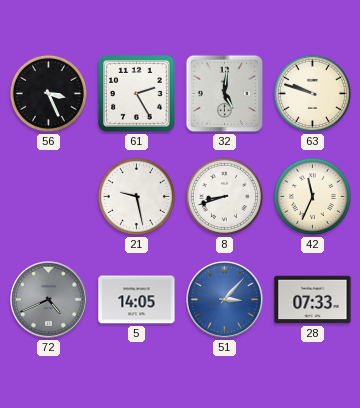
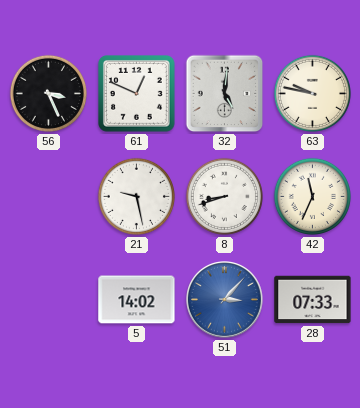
61: 2:25 -> 12:49 (137, 94)
63: 9:48 -> 9:47 (312, 93)
72: 4:41 -> none (49, 300)
5: 14:05 -> 14:02 (137, 300)
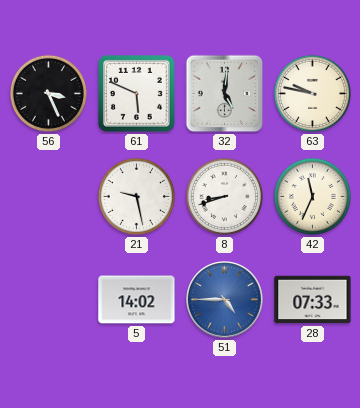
61: 12:49 -> 5:49 (137, 94)
51: 3:07 -> 4:45 (225, 300)
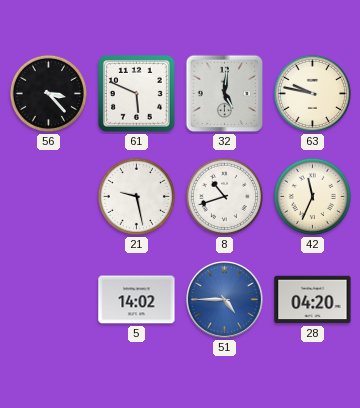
56: 3:26 -> 3:23 (48, 93)
8: 8:42 -> 10:42 (224, 196)
28: 07:33 -> 04:20 (313, 300)
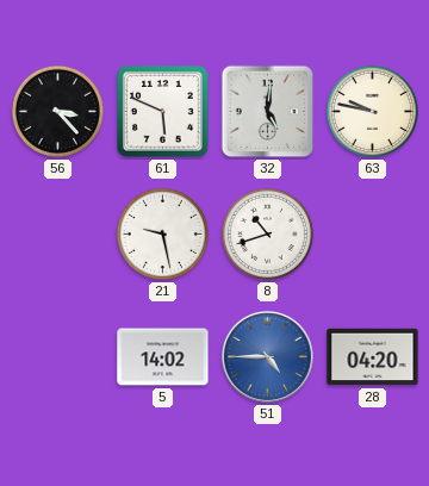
42: 11:34 -> none (312, 196)
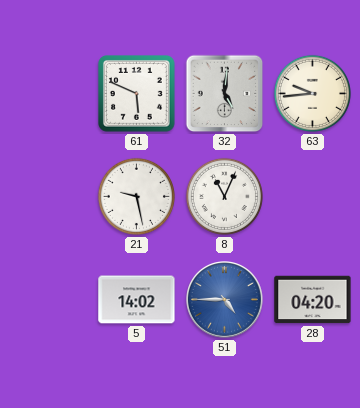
56: 3:23 -> none (57, 111)
63: 9:47 -> 9:44 (312, 93)
8: 10:42 -> 11:04 (224, 196)
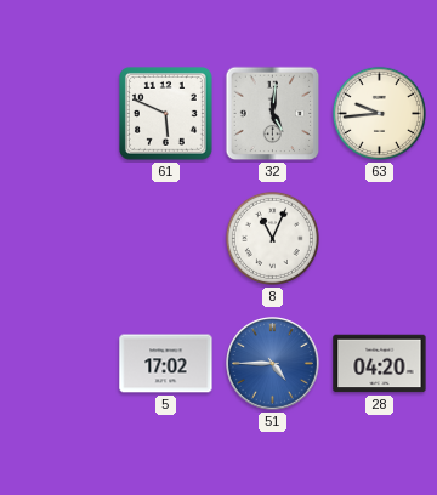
21: 9:28 -> none (136, 196)
5: 14:02 -> 17:02 (166, 364)
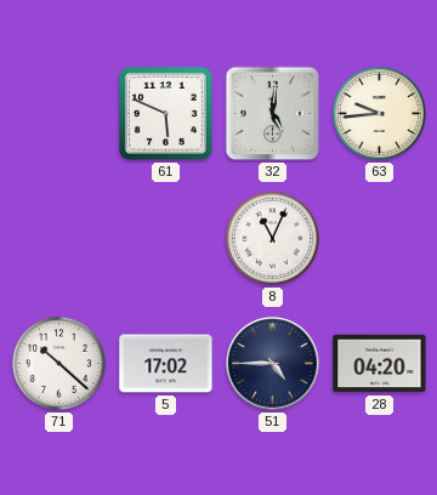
71: none -> 10:22 (58, 363)
51 dial: blue -> navy (273, 364)
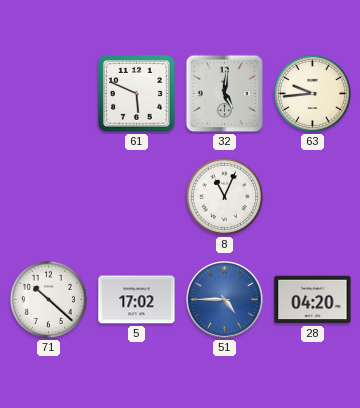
51 dial: navy -> blue (225, 300)
